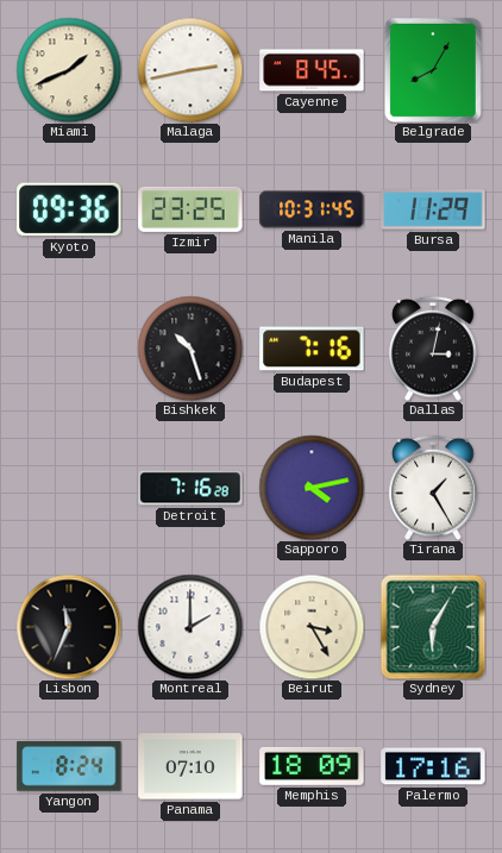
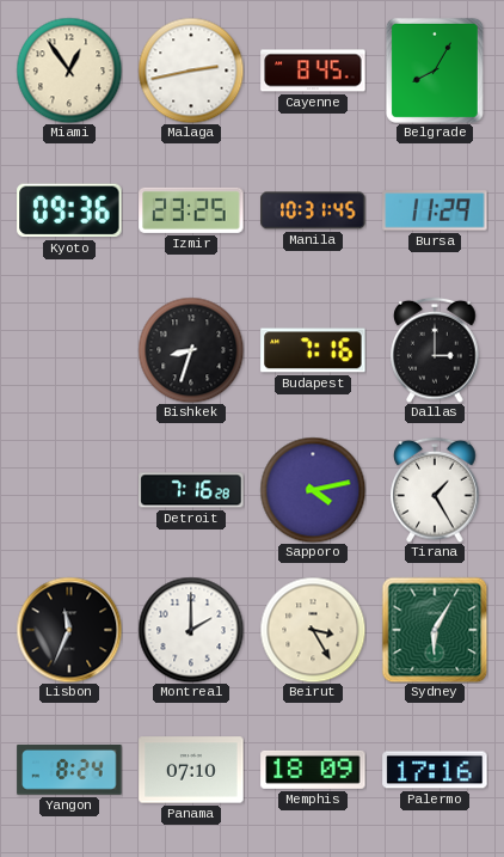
Miami: 1:41 -> 12:54 (69, 71)
Bishkek: 10:27 -> 8:33 (191, 350)
Dallas: 3:02 -> 3:00 (435, 350)
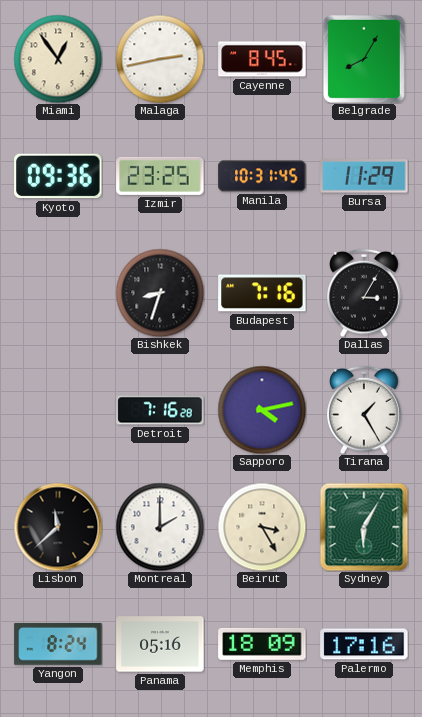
Dallas: 3:00 -> 3:05 (364, 293)
Lisbon: 11:34 -> 11:38 (58, 527)
Panama: 07:10 -> 05:16 (160, 644)
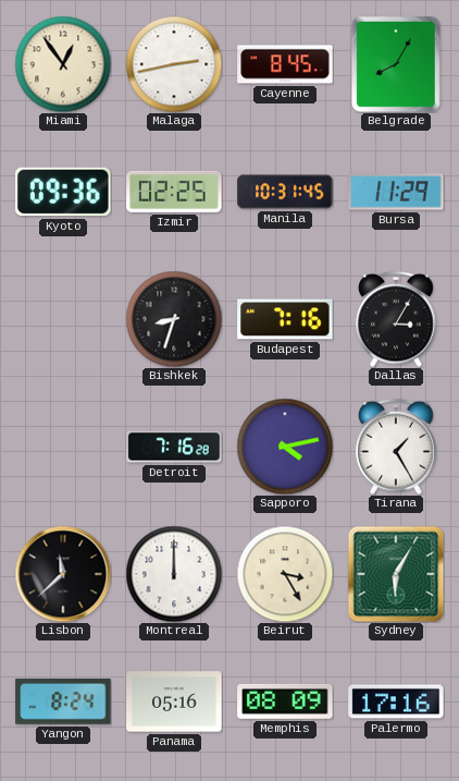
Izmir: 23:25 -> 02:25 (174, 192)
Montreal: 2:00 -> 12:00 (174, 574)
Memphis: 18:09 -> 08:09 (285, 701)
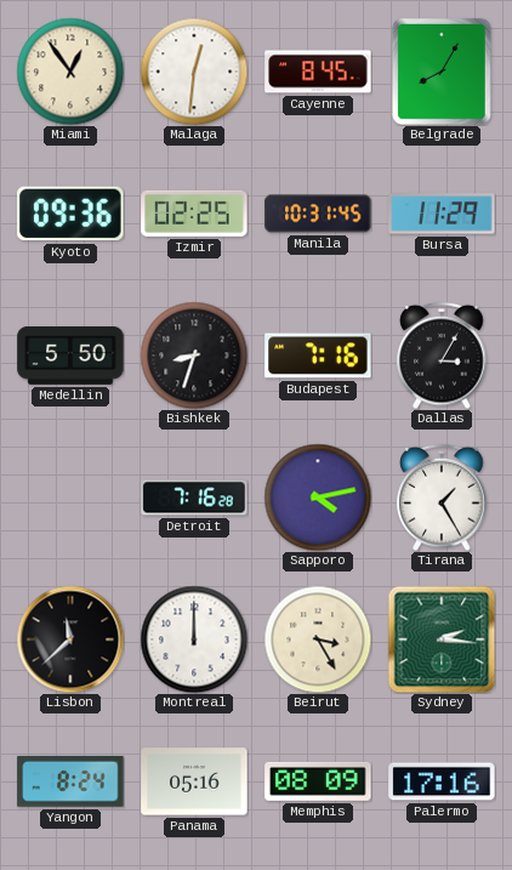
Malaga: 2:43 -> 12:31 (194, 72)
Medellin: none -> 5:50 (70, 357)
Sydney: 6:05 -> 2:16 (442, 639)
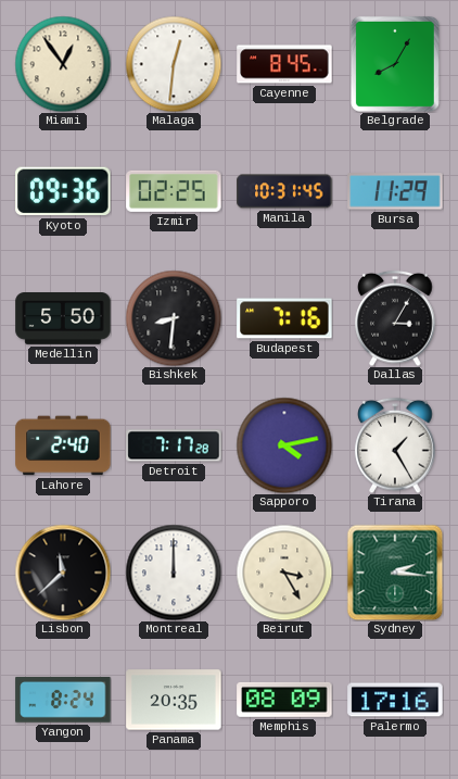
Bishkek: 8:33 -> 8:31 (174, 318)
Lahore: none -> 2:40 (63, 445)
Detroit: 7:16 -> 7:17 (174, 445)
Panama: 05:16 -> 20:35 (174, 700)
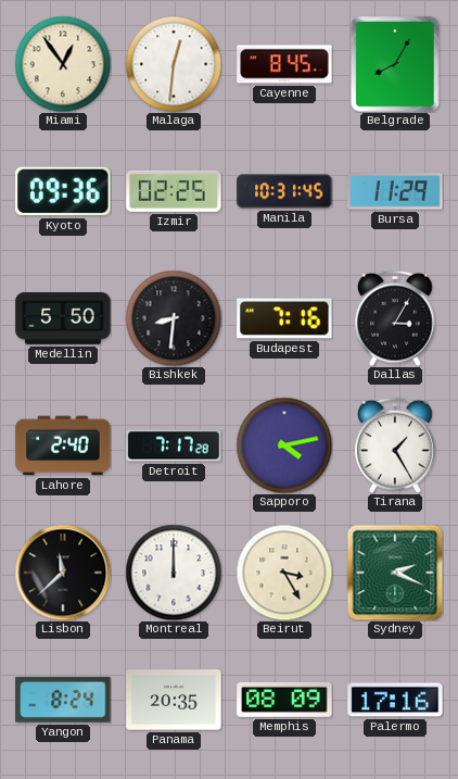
Sydney: 2:16 -> 2:19 (395, 573)
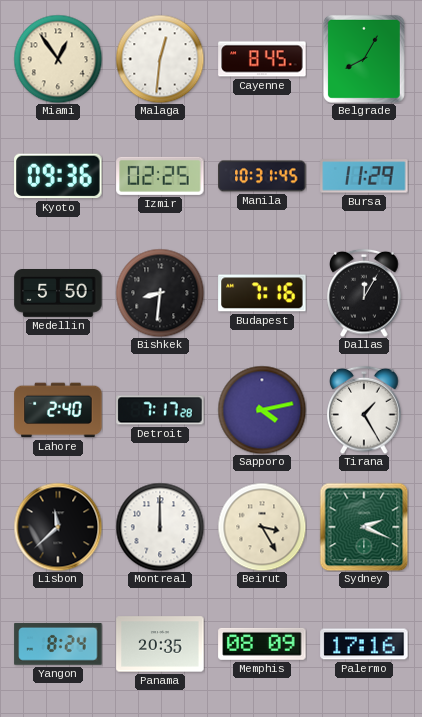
Dallas: 3:05 -> 12:05 (364, 293)
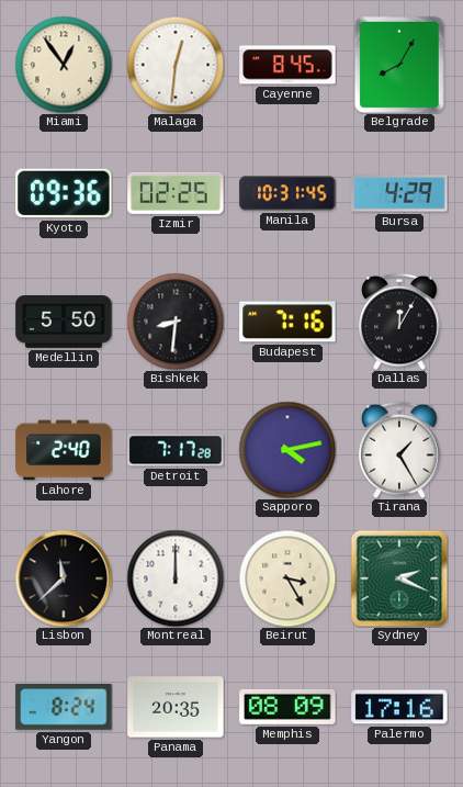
Bursa: 11:29 -> 4:29 (399, 193)
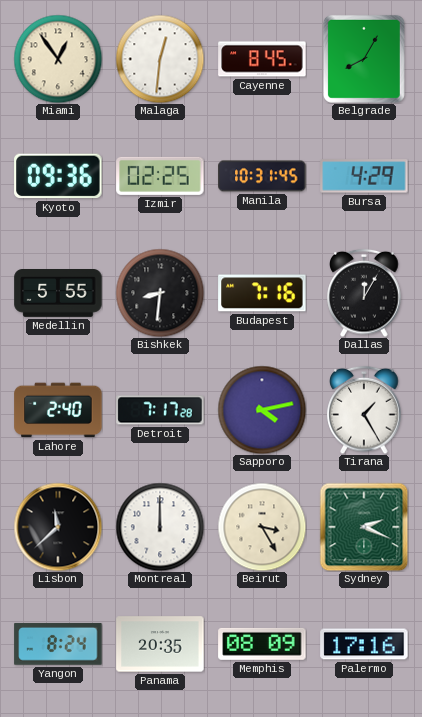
Medellin: 5:50 -> 5:55 (58, 294)
